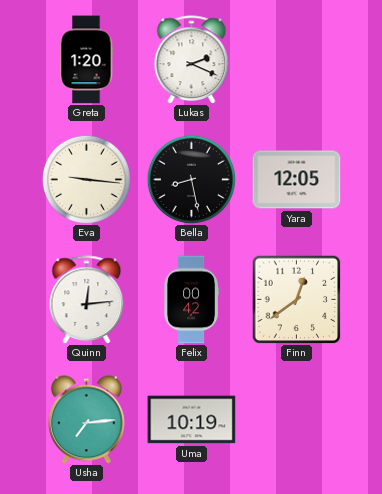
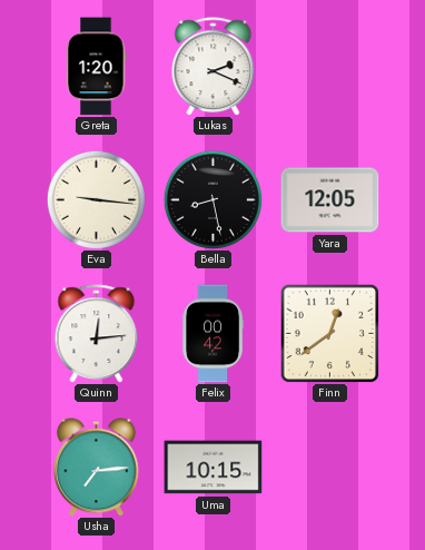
Uma: 10:19 -> 10:15 (214, 468)
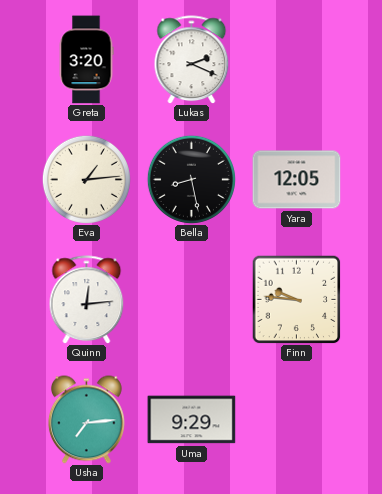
Greta: 1:20 -> 3:20 (86, 60)
Eva: 9:16 -> 1:14 (86, 179)
Felix: 00:42 -> none (212, 334)
Finn: 12:39 -> 9:46 (296, 299)
Uma: 10:15 -> 9:29 (192, 420)
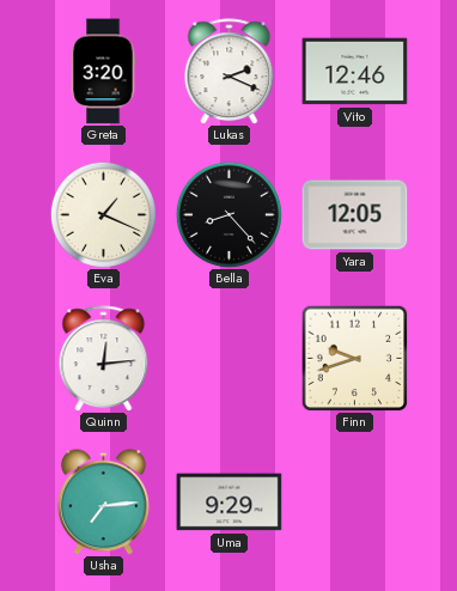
Vito: none -> 12:46 (355, 72)
Eva: 1:14 -> 1:19 (103, 214)
Bella: 8:28 -> 8:23 (228, 214)
Finn: 9:46 -> 9:42 (354, 358)
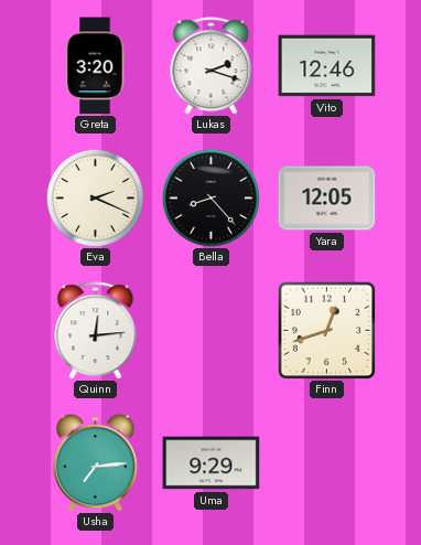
Lukas: 2:19 -> 2:18 (212, 66)
Eva: 1:19 -> 2:19 (95, 197)
Finn: 9:42 -> 12:42 (326, 330)
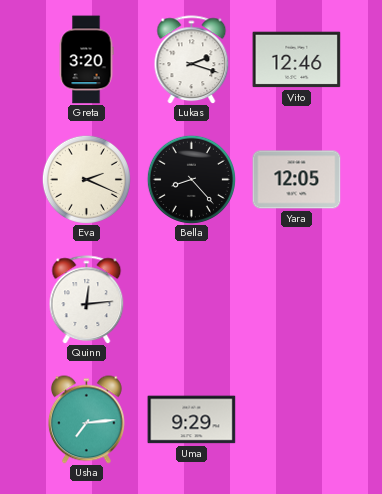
Finn: 12:42 -> none (326, 330)
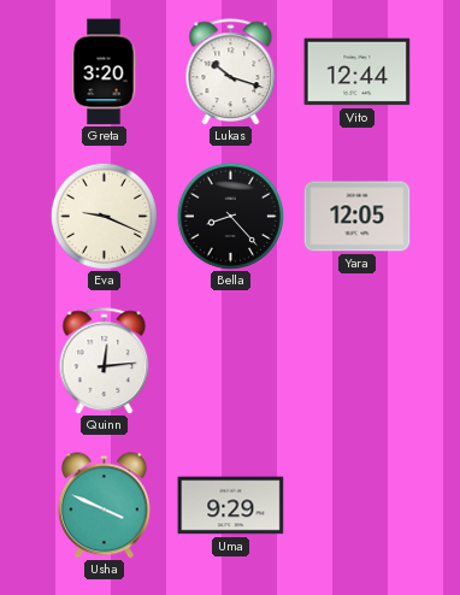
Lukas: 2:18 -> 10:18 (231, 72)
Vito: 12:46 -> 12:44 (358, 72)
Eva: 2:19 -> 9:19 (104, 216)
Usha: 7:14 -> 3:49 (104, 506)
